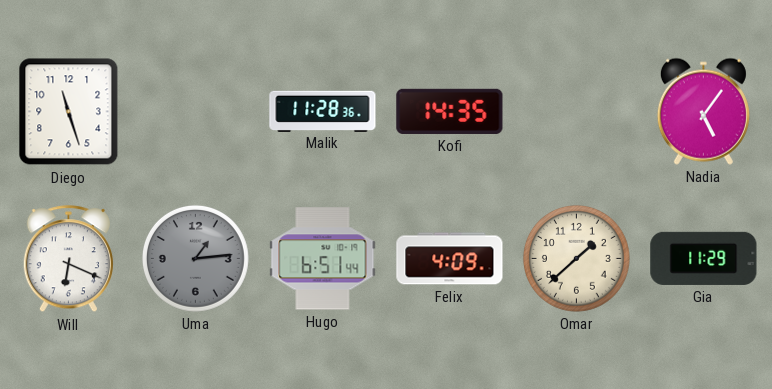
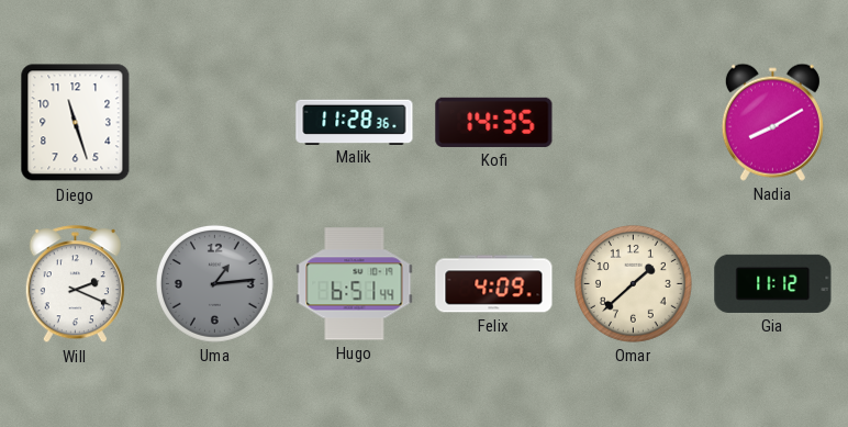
Nadia: 5:06 -> 8:10 (772, 122)
Will: 6:19 -> 2:19 (75, 284)
Gia: 11:29 -> 11:12 (773, 283)
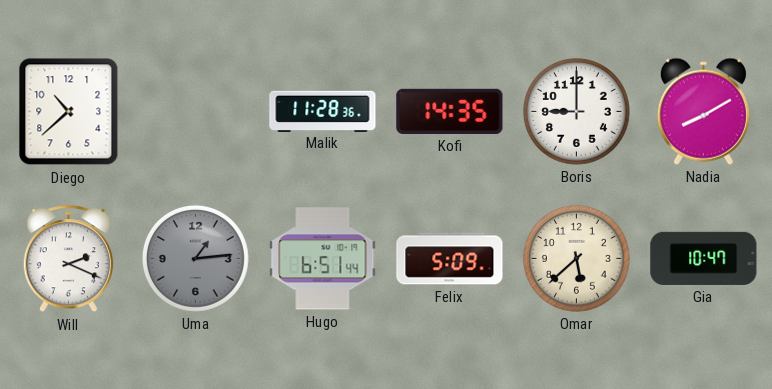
Diego: 11:27 -> 10:38 (69, 112)
Boris: none -> 9:00 (576, 111)
Felix: 4:09 -> 5:09 (450, 259)
Omar: 1:38 -> 5:38 (576, 258)
Gia: 11:12 -> 10:47 (704, 258)
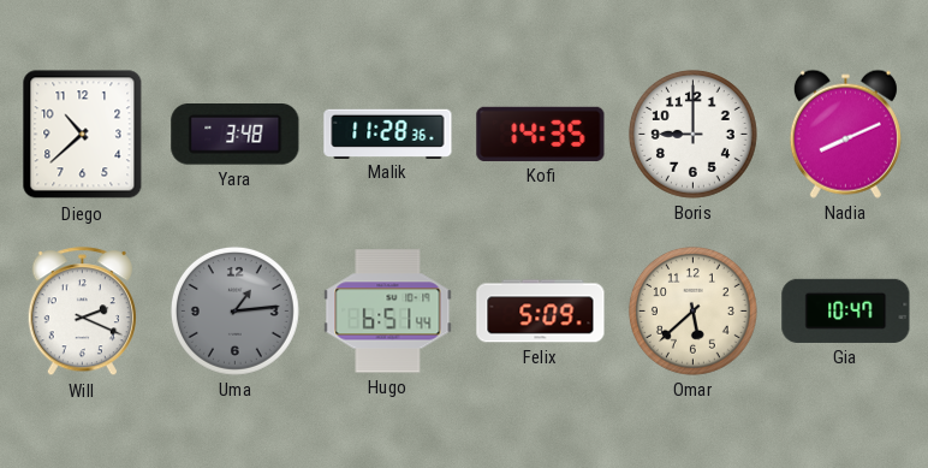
Yara: none -> 3:48 (236, 135)
Nadia: 8:10 -> 8:11 (845, 134)
